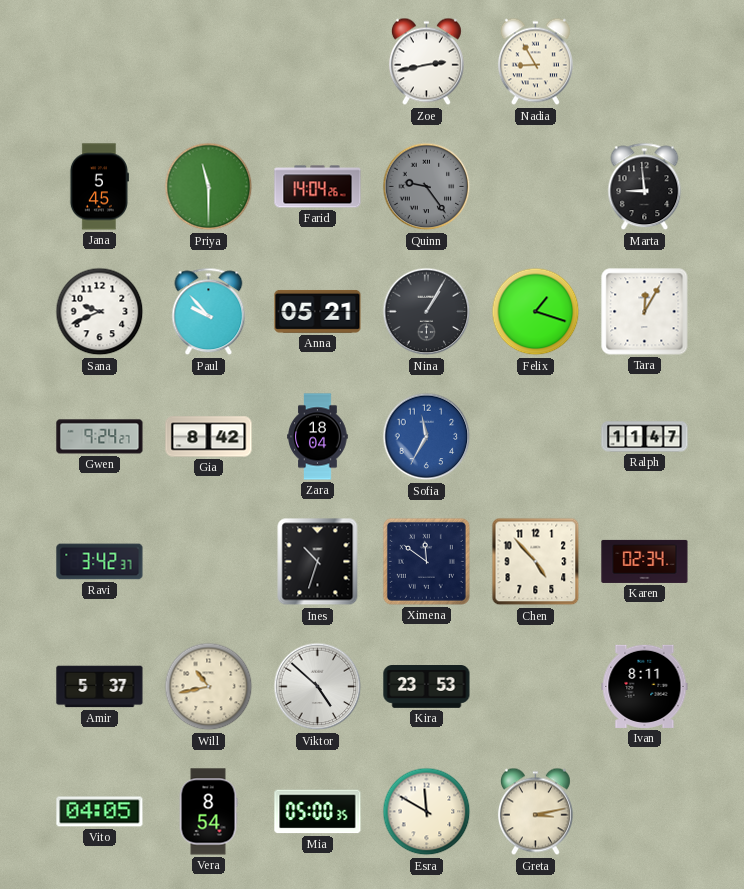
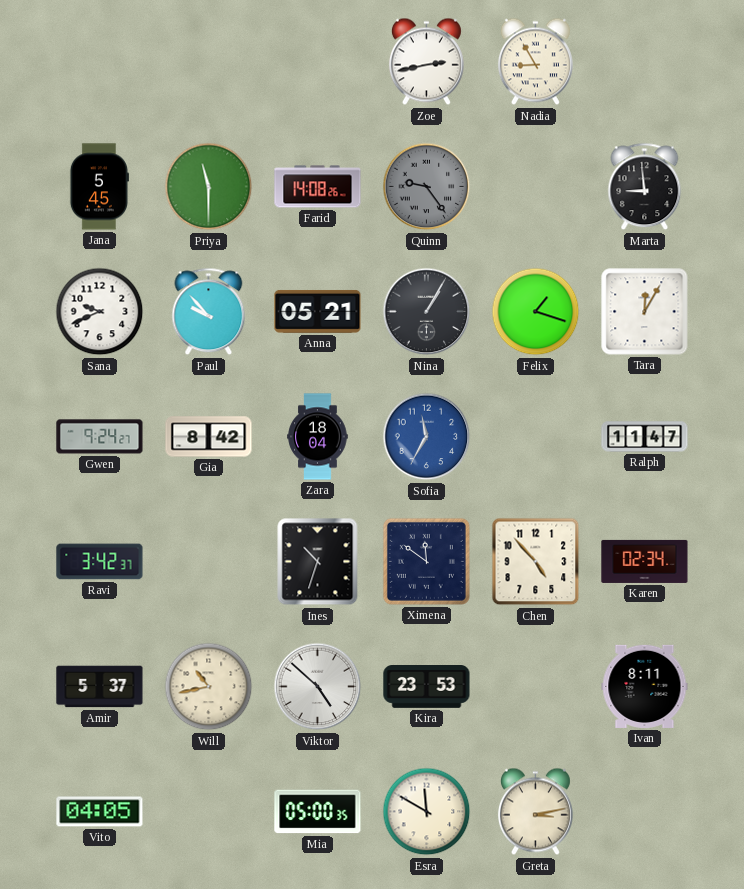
Farid: 14:04 -> 14:08 (318, 187)
Vera: 8:54 -> none (208, 812)
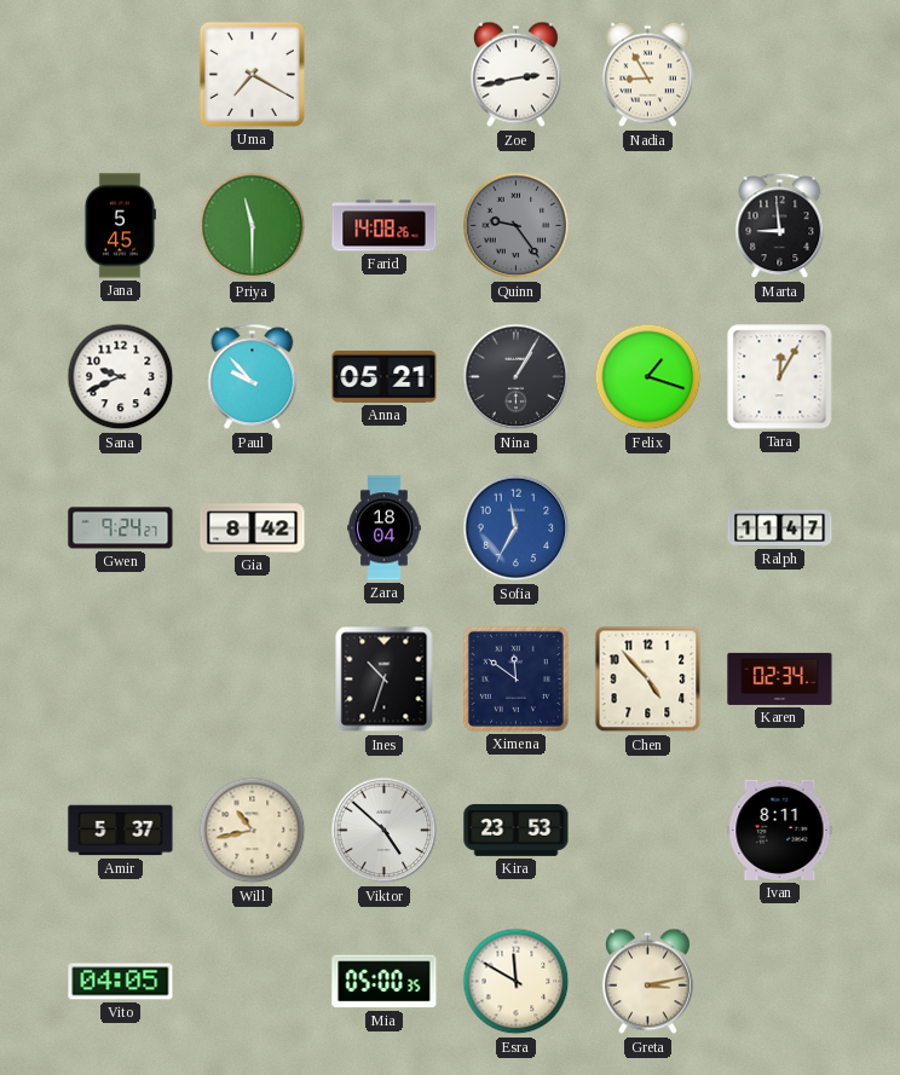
Uma: none -> 7:20 (252, 74)
Ravi: 3:42 -> none (100, 562)
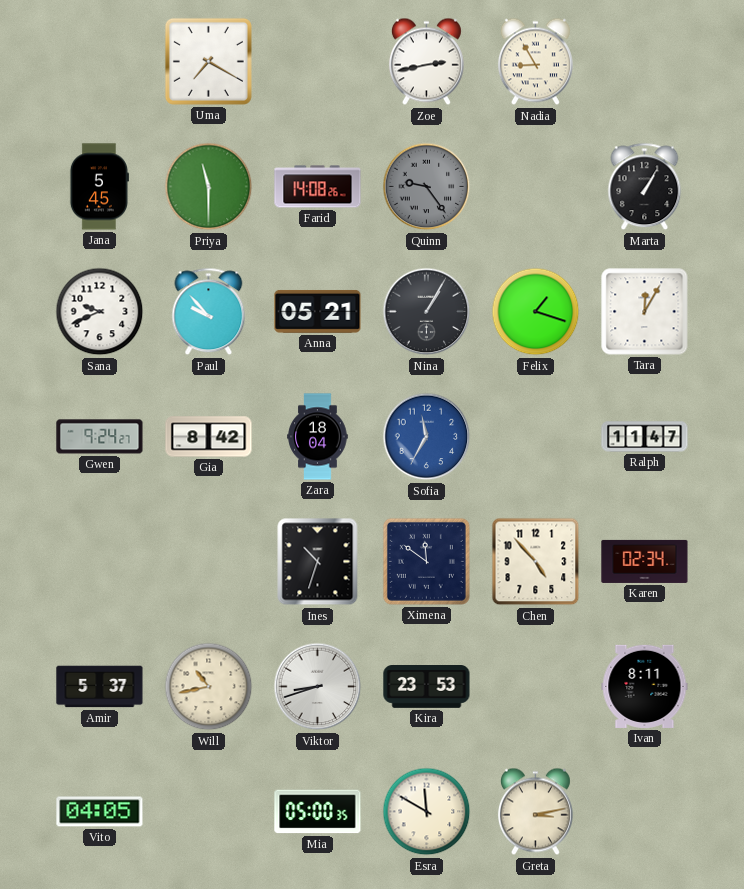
Marta: 8:59 -> 1:05 (645, 187)
Viktor: 4:52 -> 8:42 (318, 687)
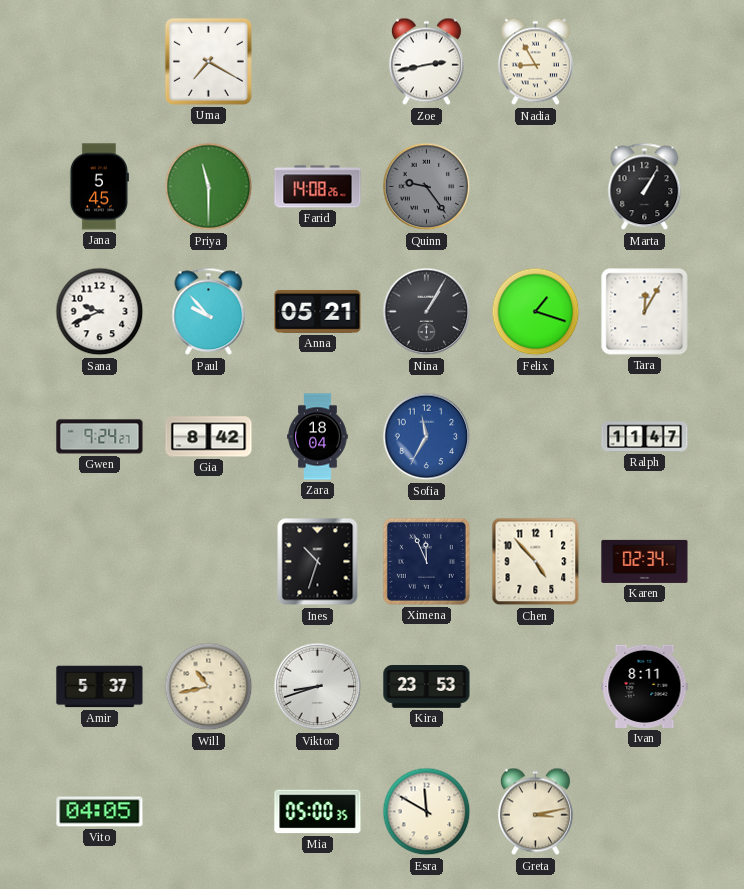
Ximena: 11:51 -> 11:56 (426, 561)
